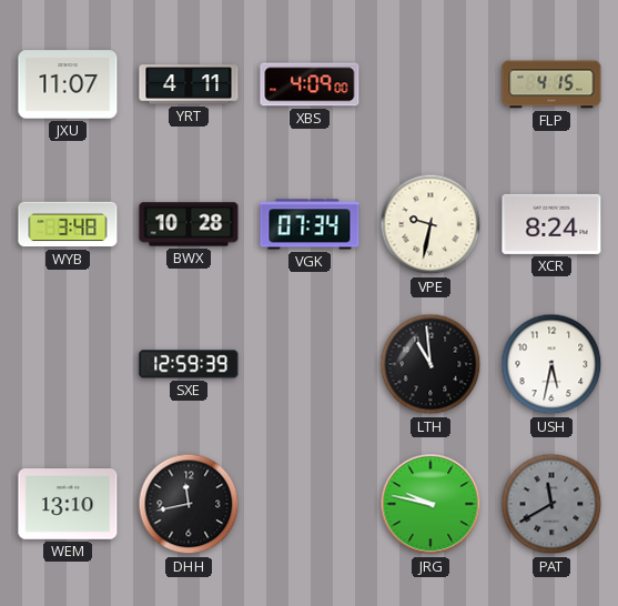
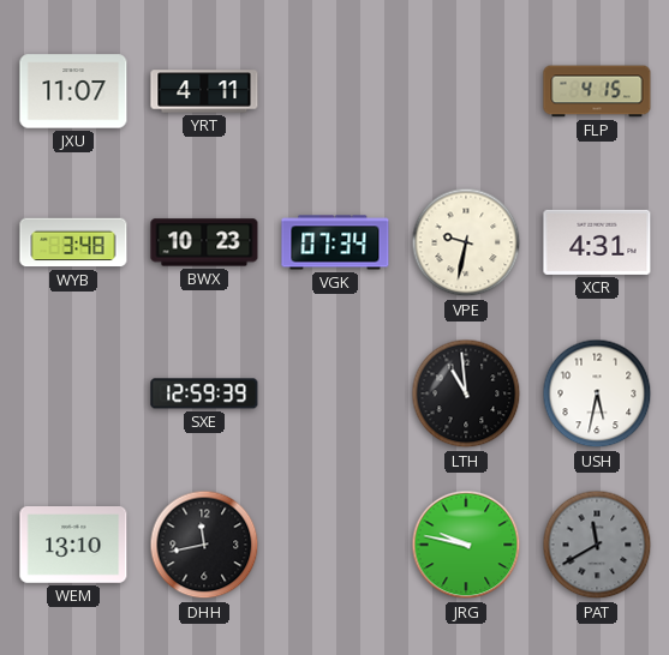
XBS: 4:09 -> none (310, 84)
BWX: 10:28 -> 10:23 (204, 242)
XCR: 8:24 -> 4:31 (597, 242)
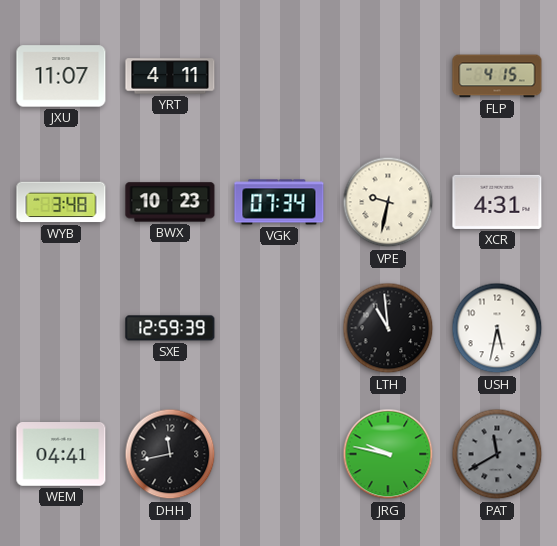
WEM: 13:10 -> 04:41 (61, 455)
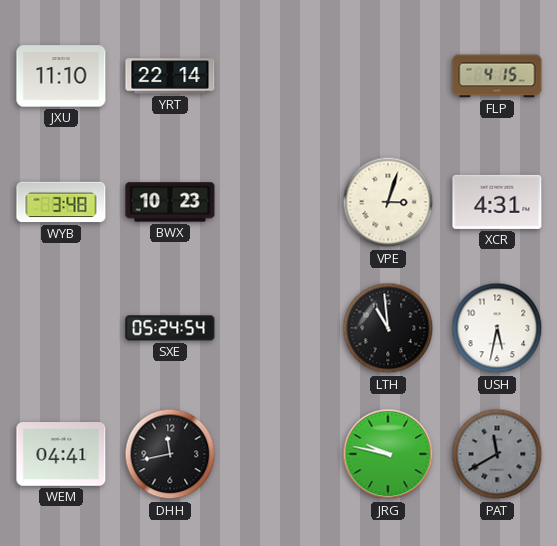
JXU: 11:07 -> 11:10 (61, 76)
YRT: 4:11 -> 22:14 (170, 76)
VGK: 07:34 -> none (279, 202)
VPE: 9:32 -> 3:03 (388, 202)
SXE: 12:59 -> 05:24 (170, 328)
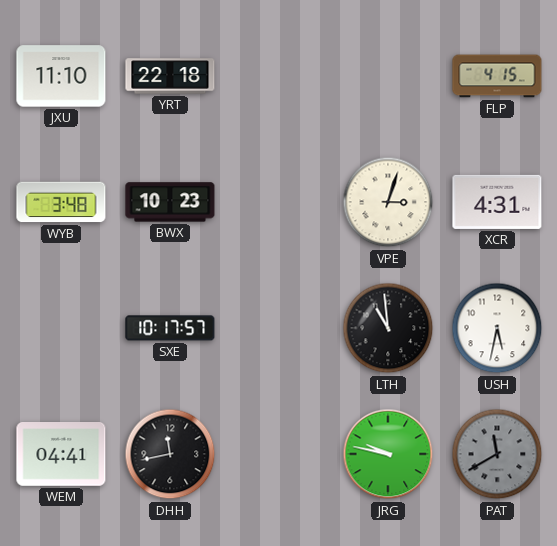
YRT: 22:14 -> 22:18 (170, 76)
SXE: 05:24 -> 10:17 (170, 328)
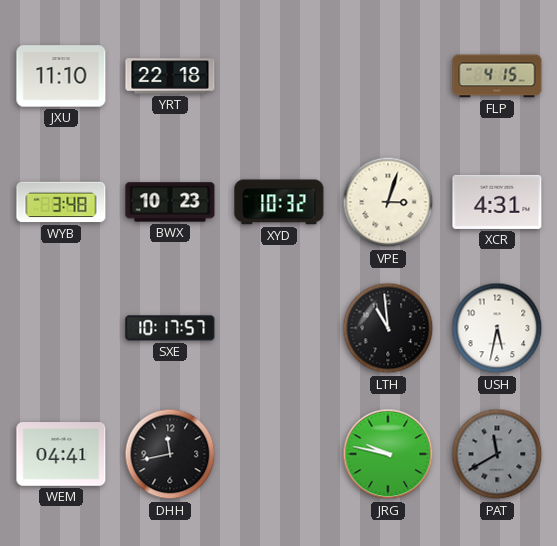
XYD: none -> 10:32 (279, 202)
